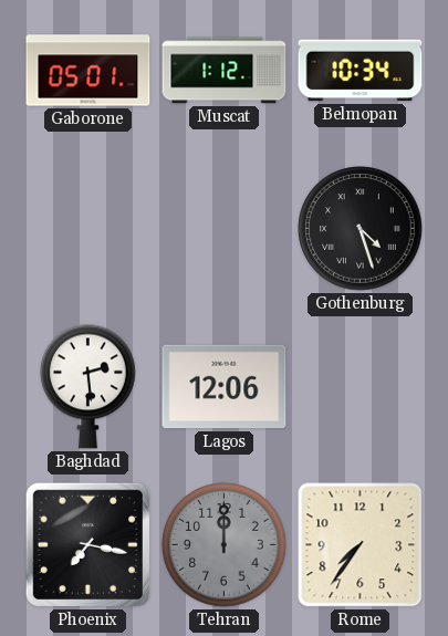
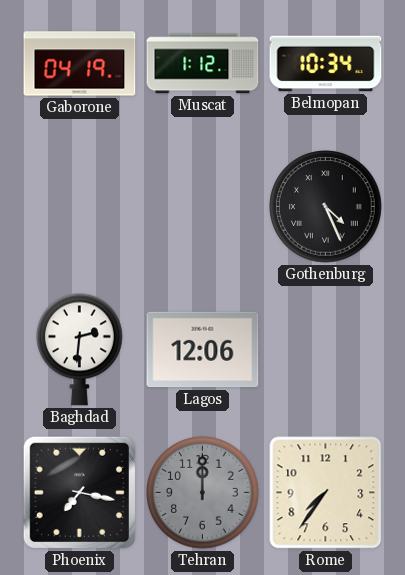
Gaborone: 05:01 -> 04:19 (80, 64)
Gothenburg: 4:27 -> 4:26 (326, 207)
Baghdad: 2:29 -> 2:31 (80, 349)
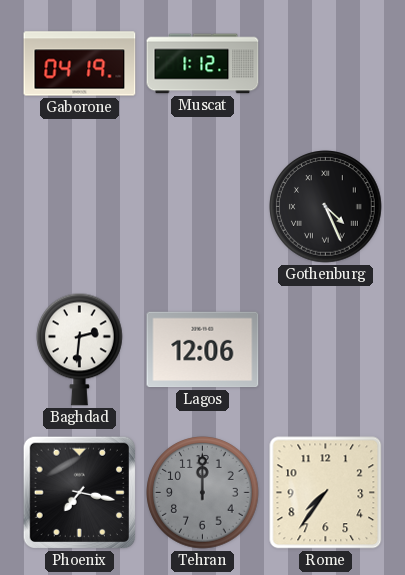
Belmopan: 10:34 -> none (326, 64)
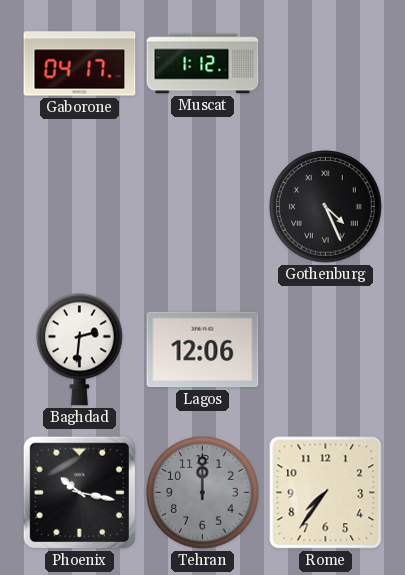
Gaborone: 04:19 -> 04:17 (80, 64)
Phoenix: 7:17 -> 10:17 (79, 492)
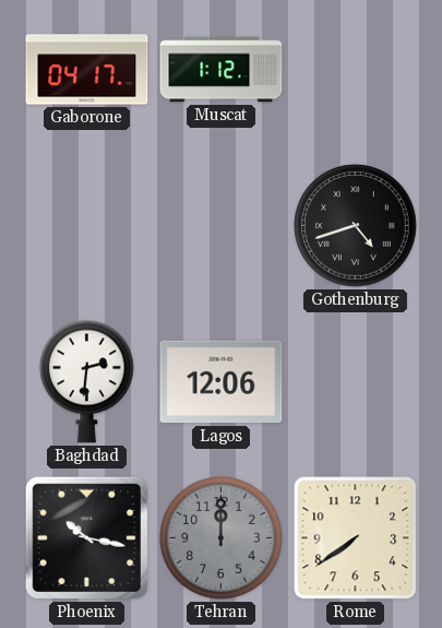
Gothenburg: 4:26 -> 4:42 (356, 226)
Rome: 7:36 -> 7:39 (356, 538)
